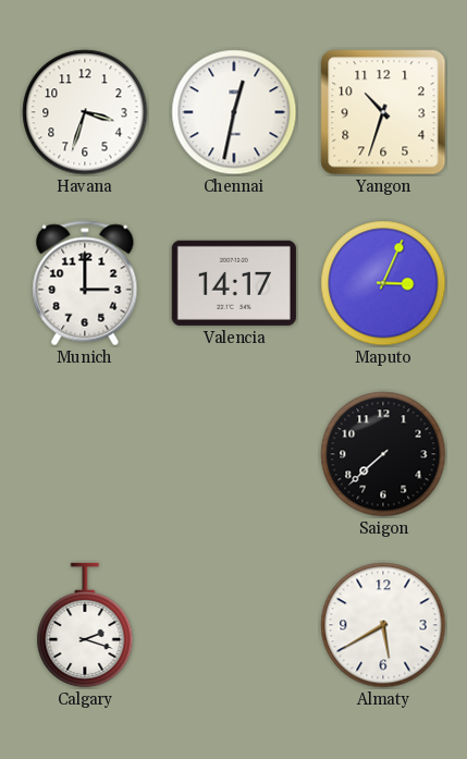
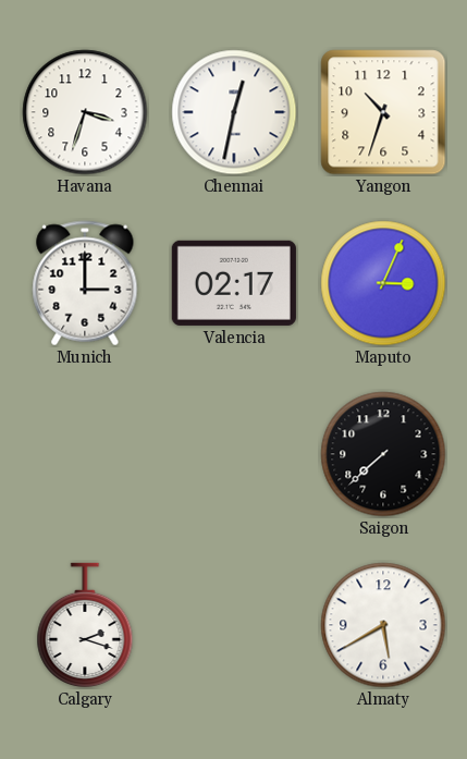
Valencia: 14:17 -> 02:17 (234, 283)
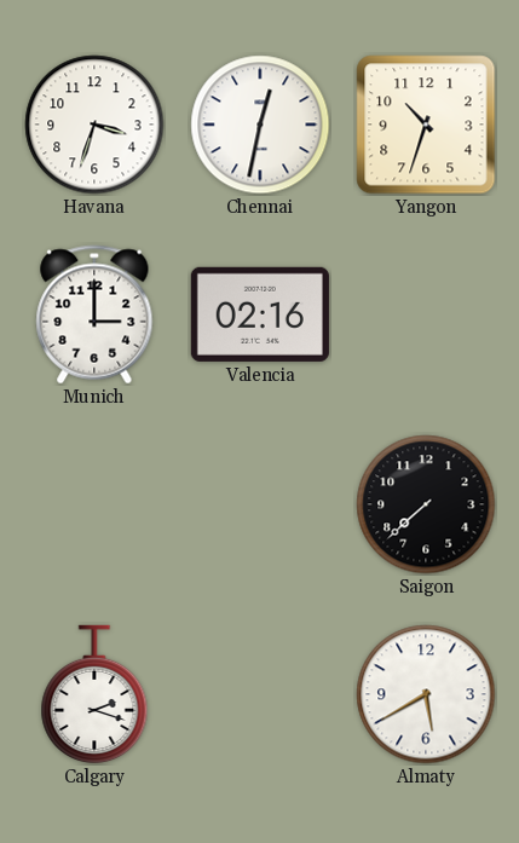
Valencia: 02:17 -> 02:16 (260, 314)
Maputo: 3:04 -> none (383, 283)
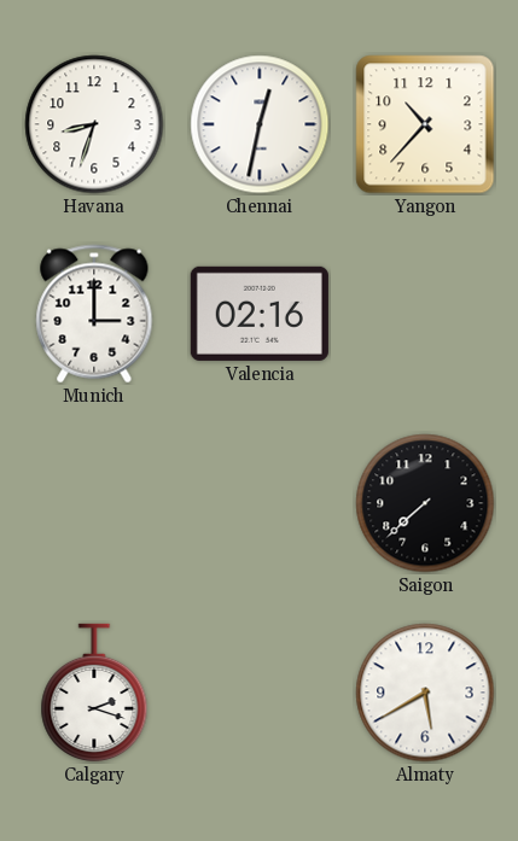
Havana: 3:33 -> 8:33 (94, 124)
Yangon: 10:33 -> 10:37 (425, 124)
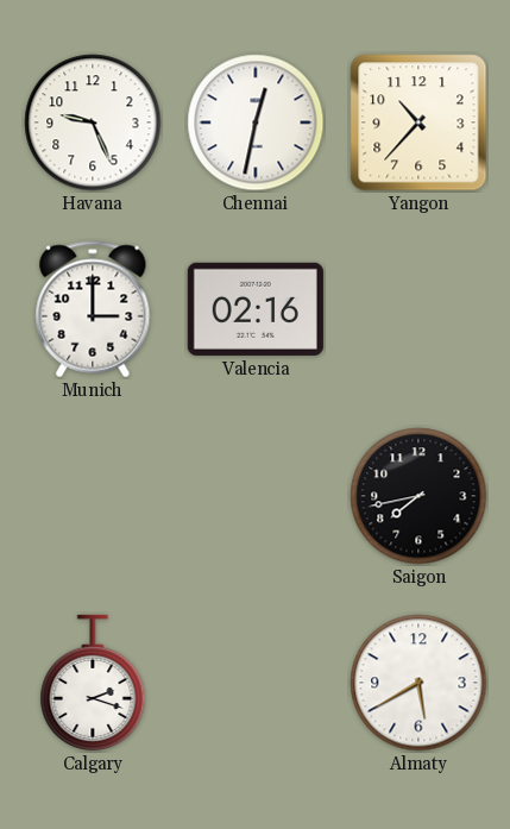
Havana: 8:33 -> 9:26 (93, 123)
Saigon: 7:38 -> 7:43 (418, 496)
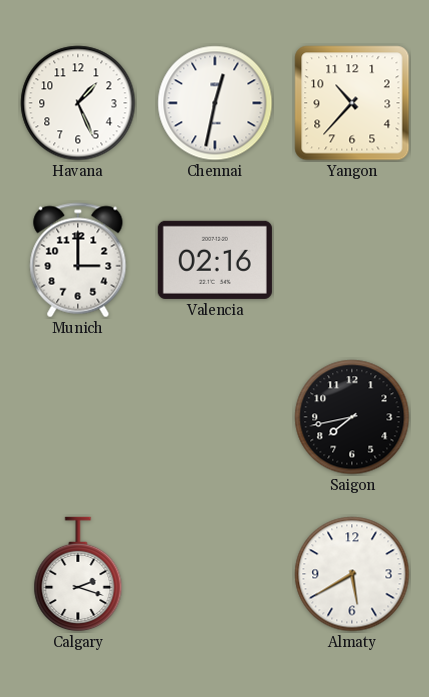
Havana: 9:26 -> 1:26 (78, 103)
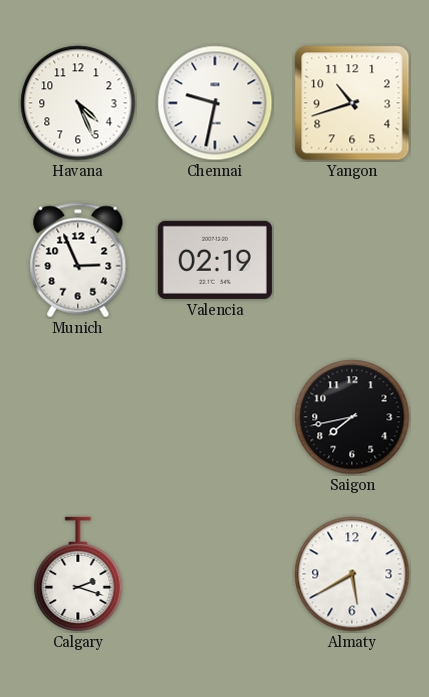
Havana: 1:26 -> 4:26 (78, 103)
Chennai: 12:32 -> 9:32 (215, 103)
Yangon: 10:37 -> 10:42 (352, 103)
Munich: 3:00 -> 2:56 (78, 260)
Valencia: 02:16 -> 02:19 (215, 260)
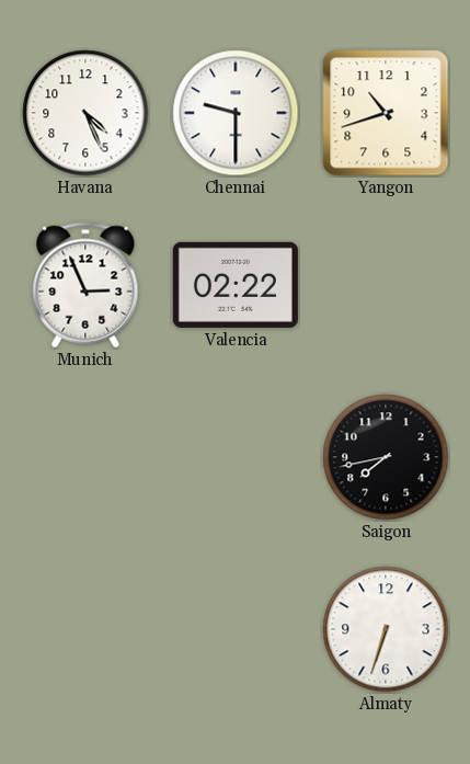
Chennai: 9:32 -> 9:30 (236, 113)
Valencia: 02:19 -> 02:22 (236, 285)
Calgary: 2:18 -> none (78, 574)
Almaty: 5:40 -> 6:33 (386, 629)
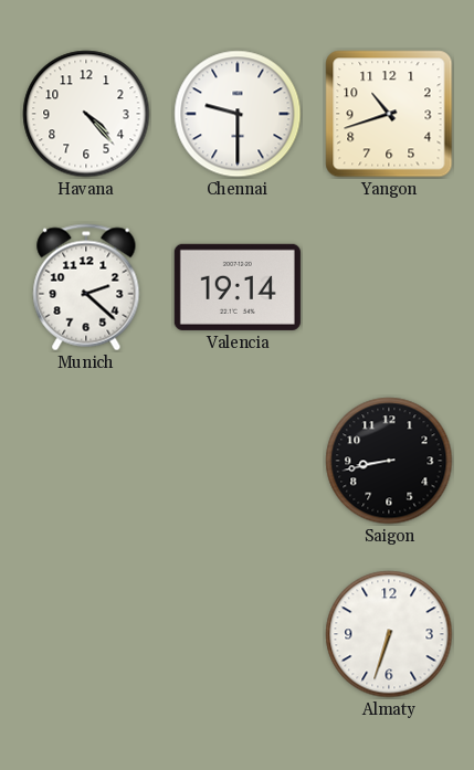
Havana: 4:26 -> 4:23 (86, 114)
Munich: 2:56 -> 2:22 (86, 287)
Valencia: 02:22 -> 19:14 (238, 287)
Saigon: 7:43 -> 8:43 (389, 461)
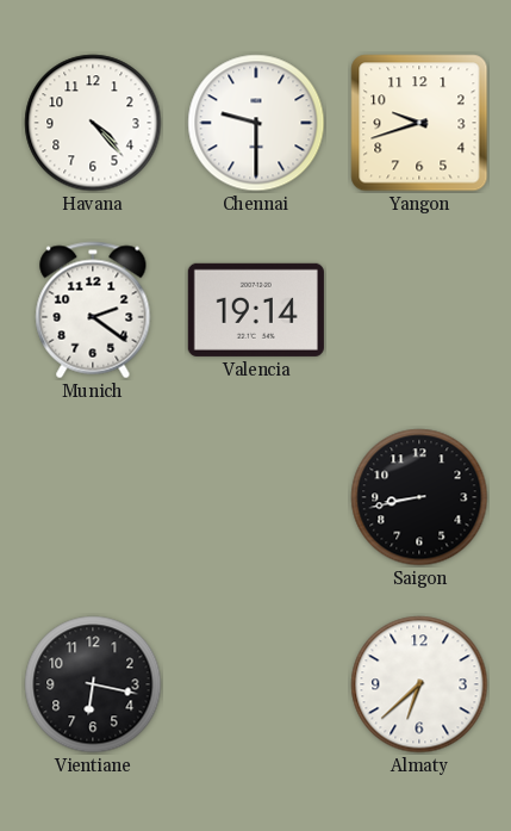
Yangon: 10:42 -> 9:42 (419, 123)
Munich: 2:22 -> 2:21 (93, 310)
Vientiane: none -> 6:17 (93, 684)
Almaty: 6:33 -> 6:38 (419, 684)
